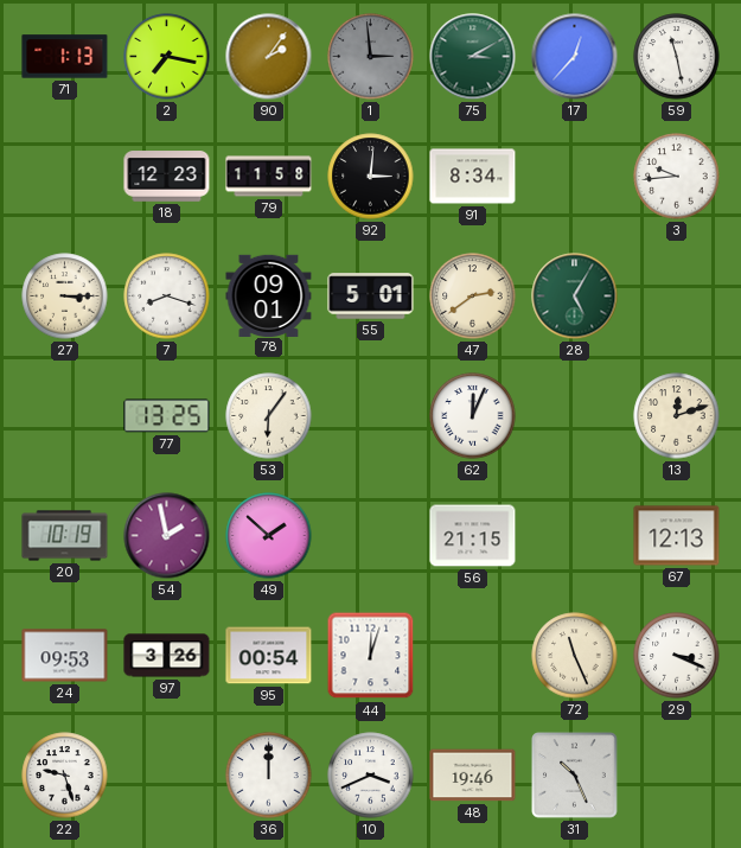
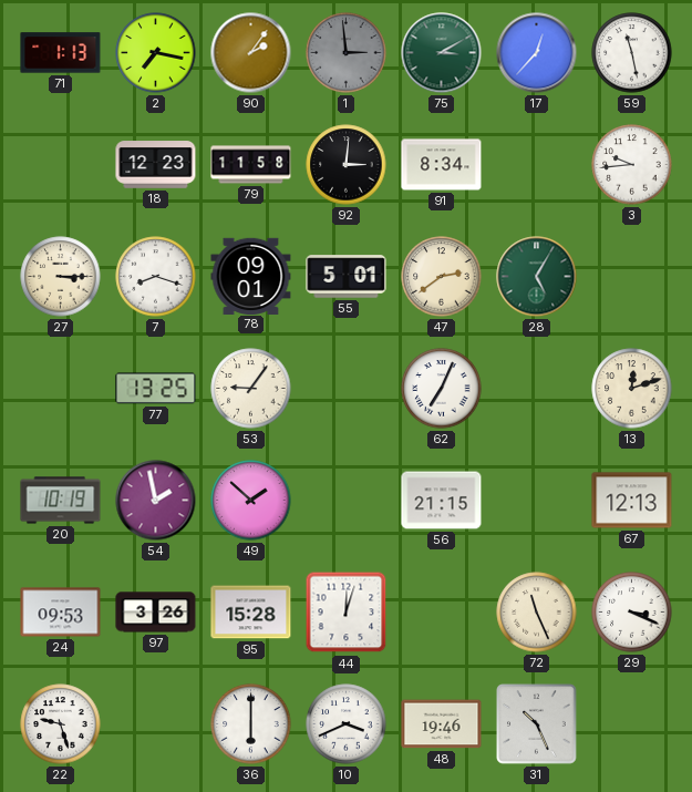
53: 6:06 -> 9:06 (251, 389)
62: 12:04 -> 7:04 (442, 389)
95: 00:54 -> 15:28 (251, 613)
36: 12:00 -> 6:00 (251, 724)
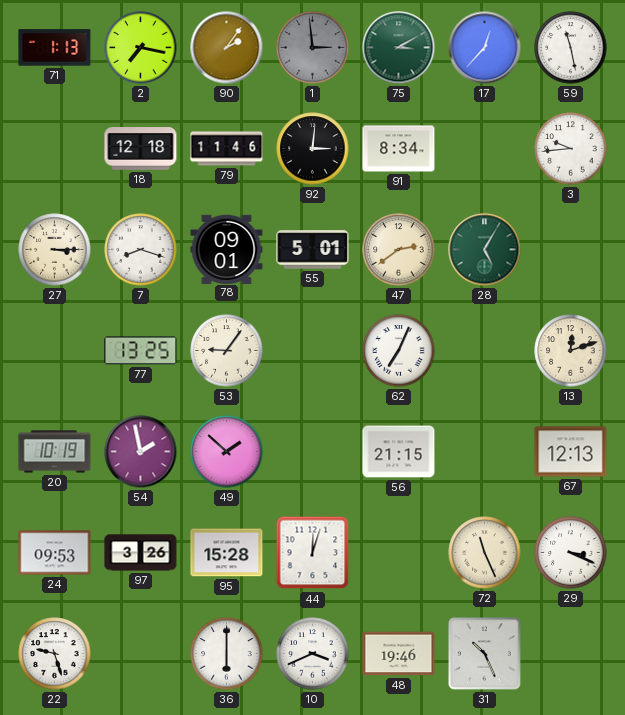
18: 12:23 -> 12:18 (141, 149)
79: 11:58 -> 11:46 (227, 149)
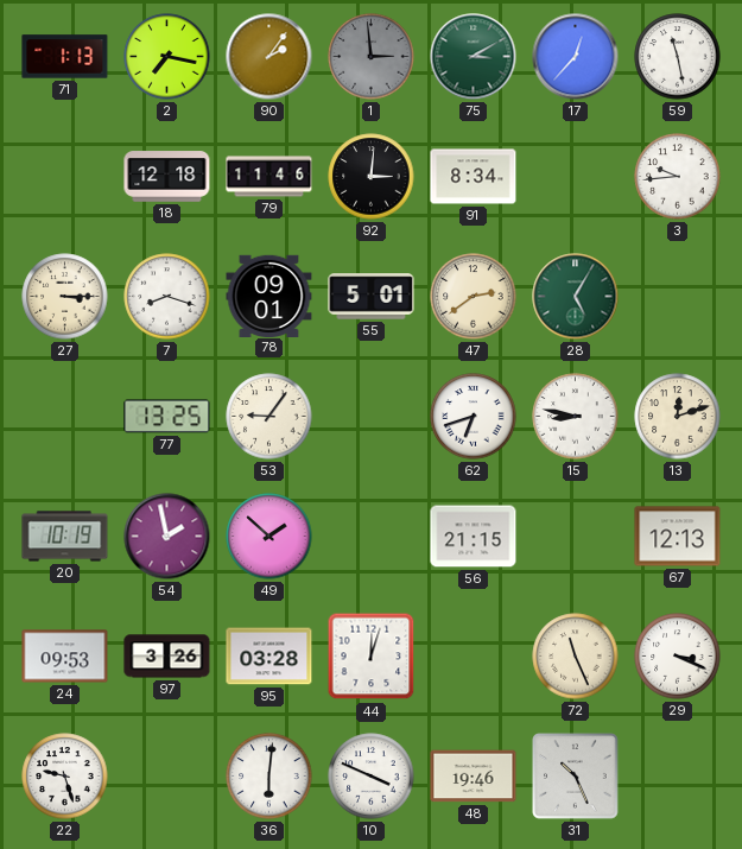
62: 7:04 -> 6:42 (474, 417)
15: none -> 8:47 (576, 417)
95: 15:28 -> 03:28 (269, 657)
36: 6:00 -> 6:01 (269, 777)
10: 3:41 -> 3:49 (372, 777)
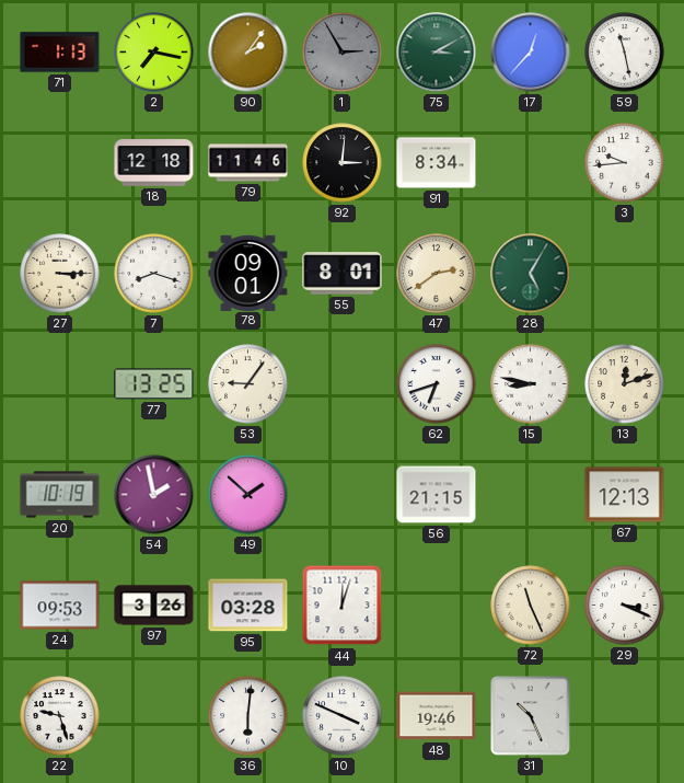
1: 2:59 -> 2:55 (343, 53)
55: 5:01 -> 8:01 (343, 274)
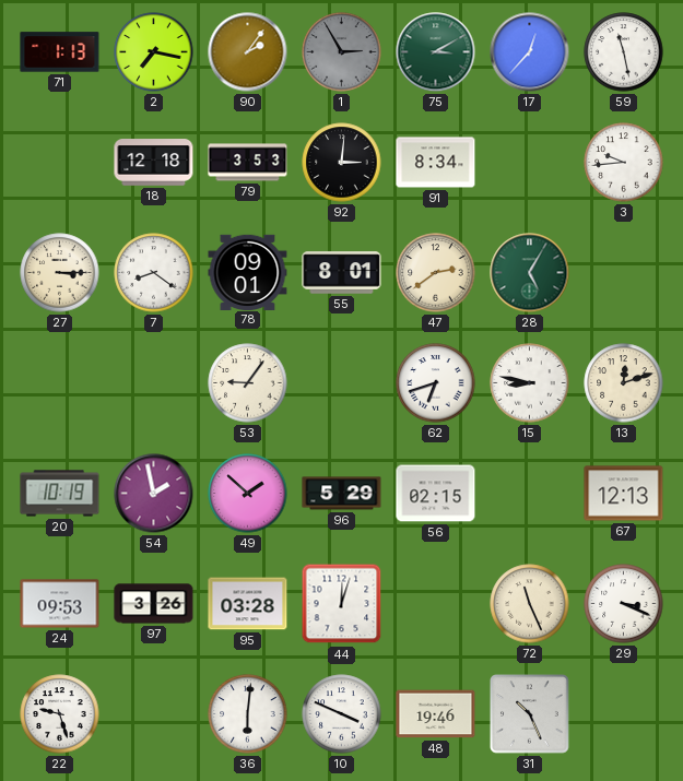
79: 11:46 -> 3:53 (248, 163)
7: 8:18 -> 8:21 (154, 273)
77: 13:25 -> none (154, 384)
96: none -> 5:29 (342, 494)
56: 21:15 -> 02:15 (436, 494)
